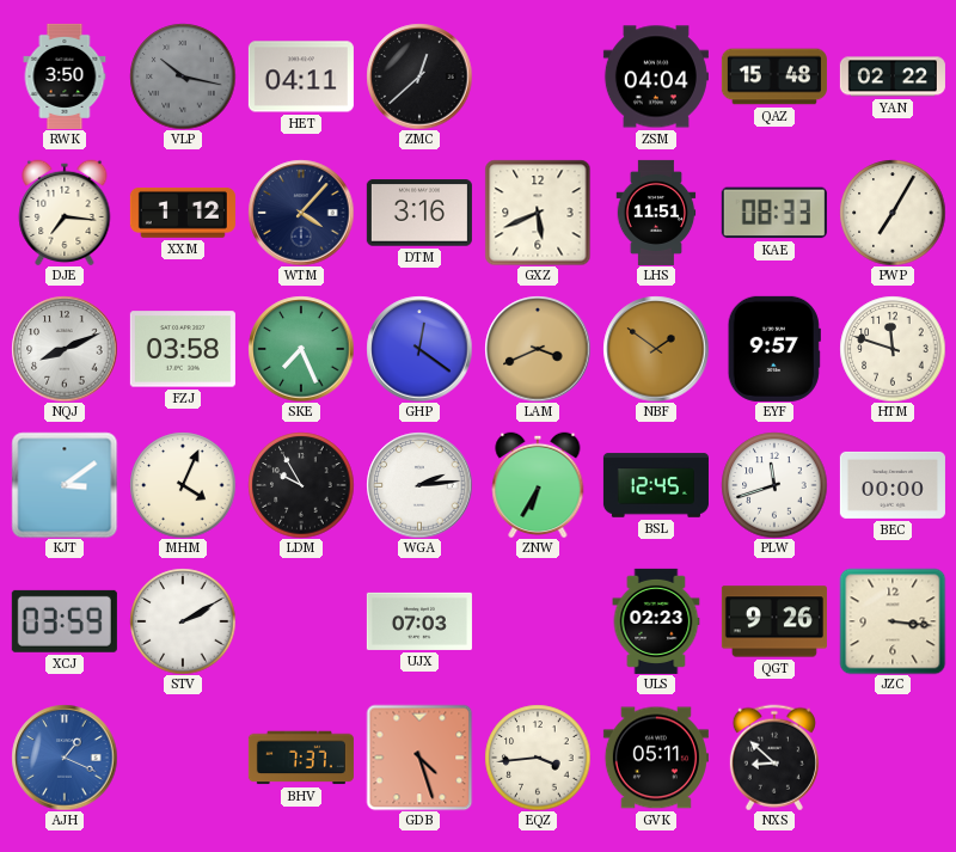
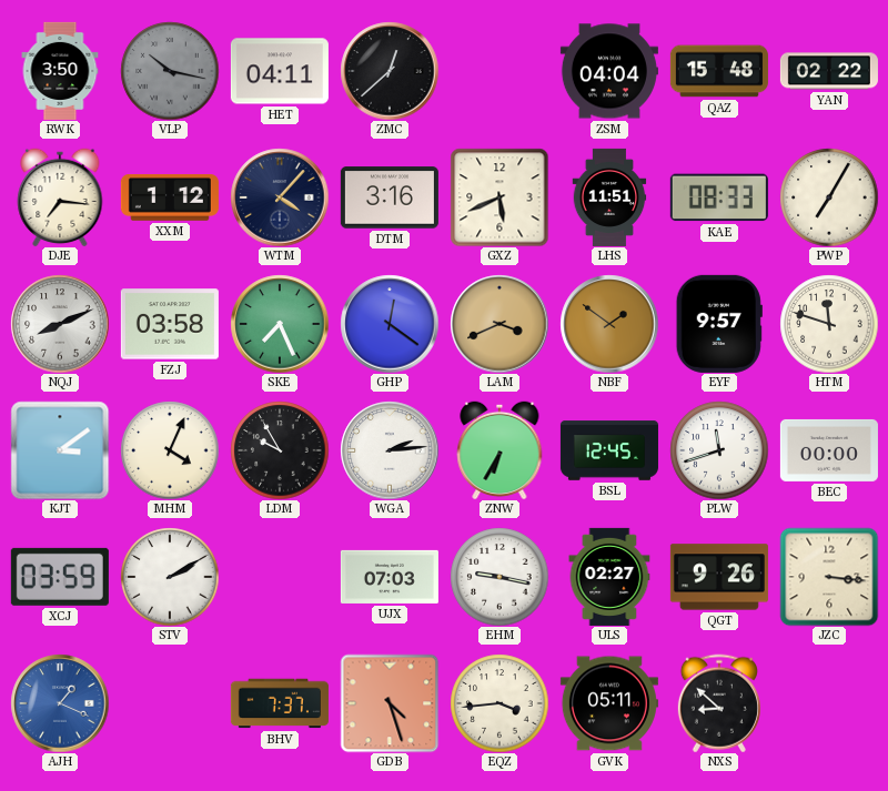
EHM: none -> 9:17 (500, 577)
ULS: 02:23 -> 02:27 (609, 577)
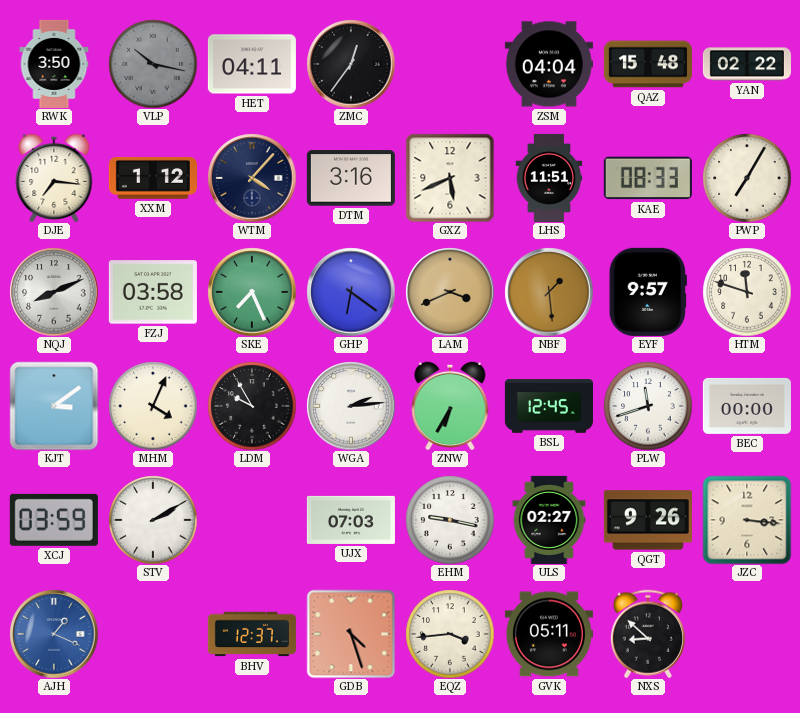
ZMC: 12:38 -> 12:36 (351, 64)
GHP: 12:21 -> 6:21 (351, 292)
NBF: 1:51 -> 1:29 (549, 292)
BHV: 7:37 -> 12:37 (252, 634)
